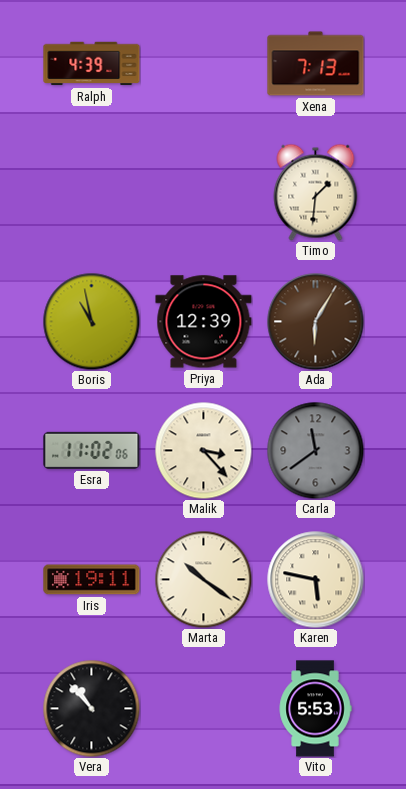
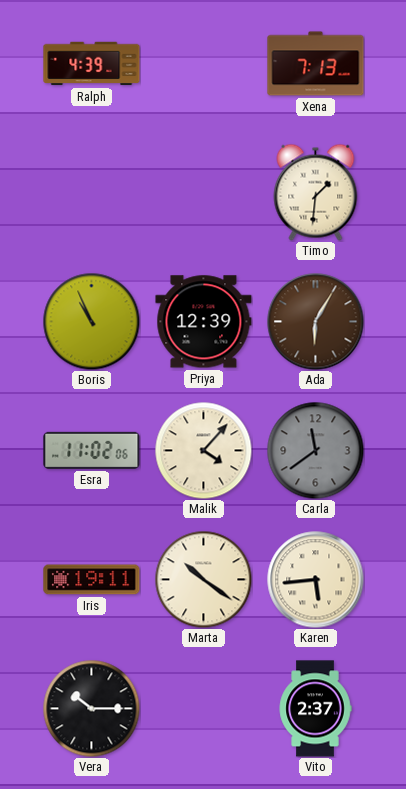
Boris: 10:58 -> 10:56 (91, 321)
Malik: 3:23 -> 4:07 (203, 450)
Karen: 5:47 -> 5:44 (316, 580)
Vera: 10:53 -> 10:15 (91, 708)
Vito: 5:53 -> 2:37 (315, 709)
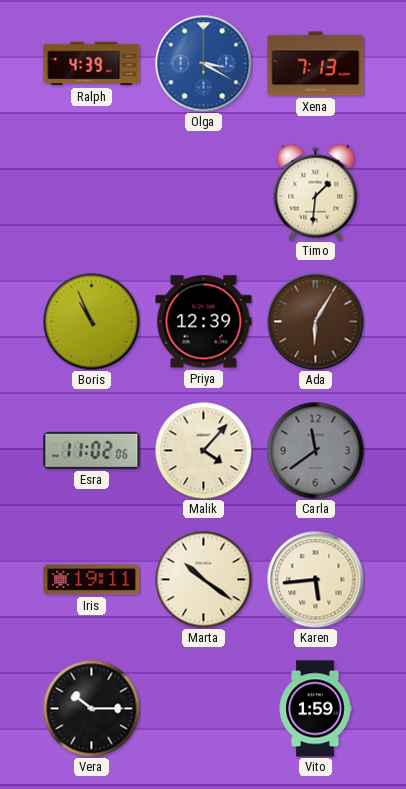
Olga: none -> 3:20 (204, 64)
Vito: 2:37 -> 1:59 (315, 709)
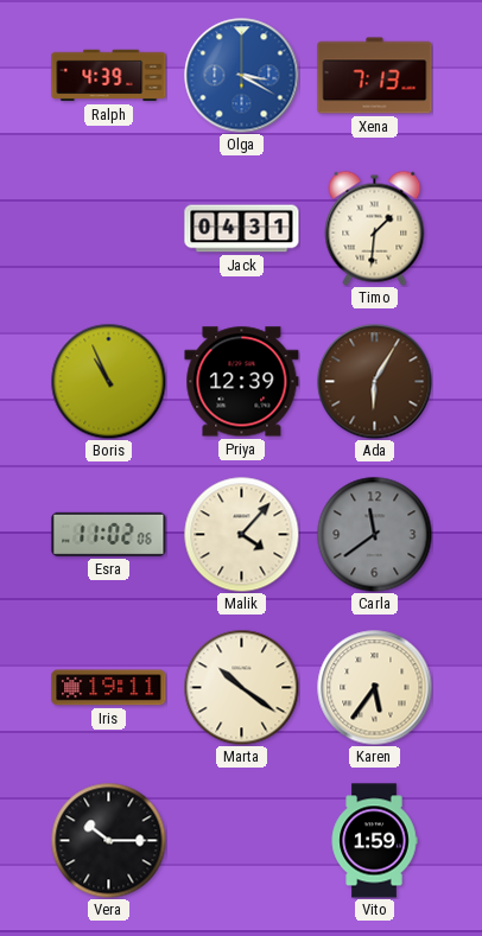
Jack: none -> 04:31 (242, 229)
Karen: 5:44 -> 5:36 (375, 688)
